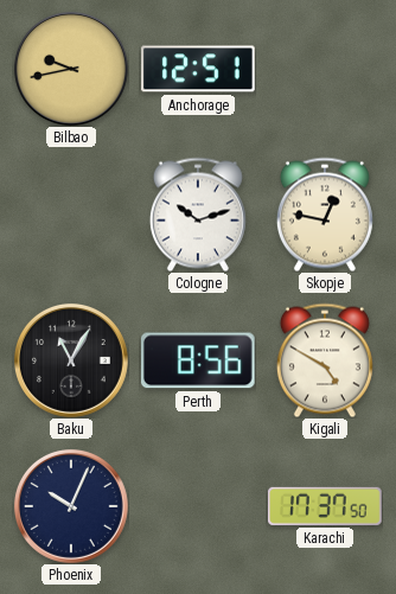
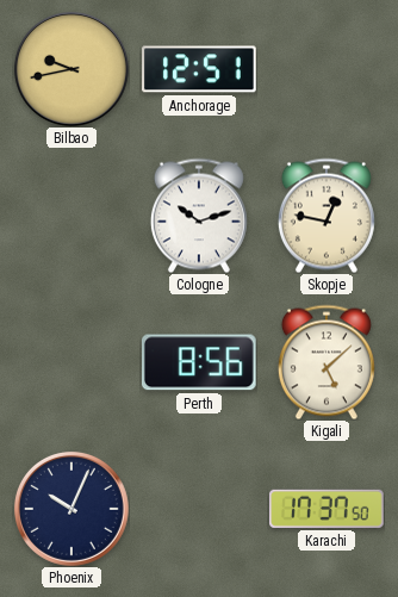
Baku: 11:05 -> none (71, 360)
Kigali: 4:50 -> 5:08 (327, 362)
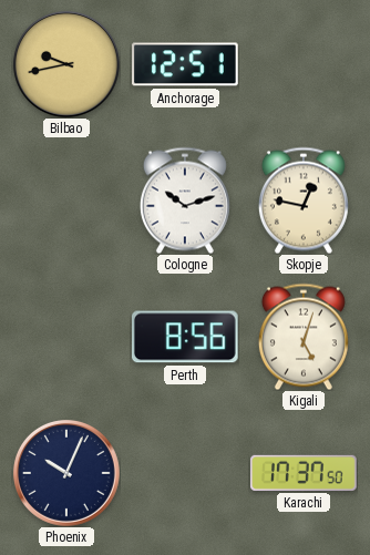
Kigali: 5:08 -> 5:03 (304, 337)
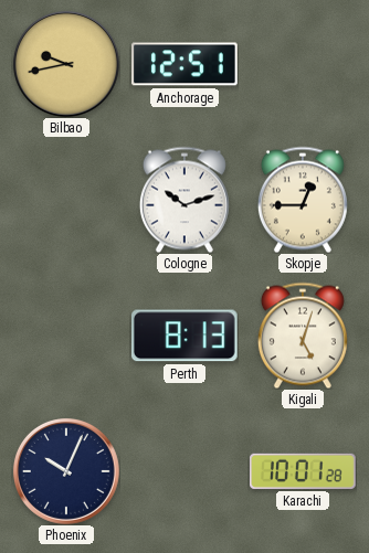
Skopje: 12:47 -> 12:45 (303, 200)
Perth: 8:56 -> 8:13 (184, 336)
Karachi: 17:37 -> 10:01 (304, 471)
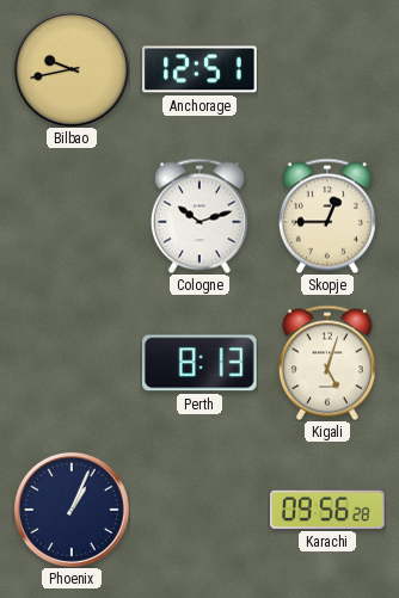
Phoenix: 10:04 -> 1:04 (72, 510)
Karachi: 10:01 -> 09:56 (329, 510)
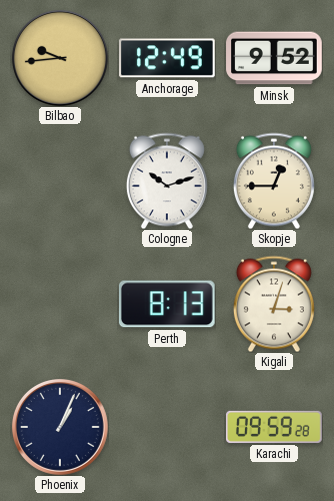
Bilbao: 9:43 -> 9:44 (60, 58)
Anchorage: 12:51 -> 12:49 (168, 58)
Minsk: none -> 9:52 (274, 58)
Kigali: 5:03 -> 3:03 (274, 304)
Karachi: 09:56 -> 09:59 (275, 427)
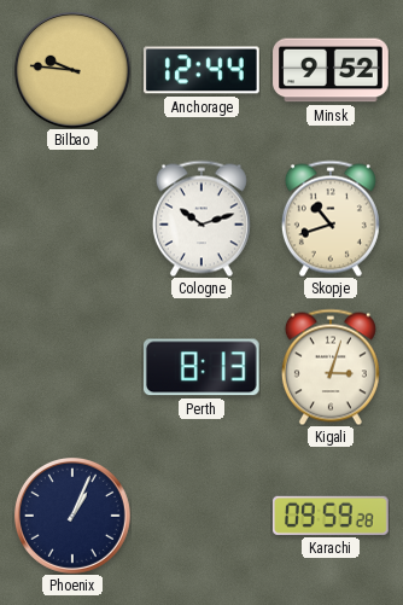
Bilbao: 9:44 -> 9:46 (72, 70)
Anchorage: 12:49 -> 12:44 (203, 70)
Skopje: 12:45 -> 10:42 (331, 219)
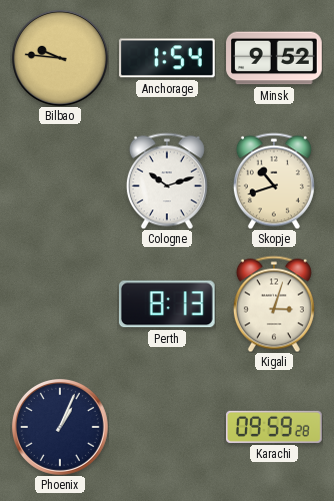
Anchorage: 12:44 -> 1:54 (168, 58)
